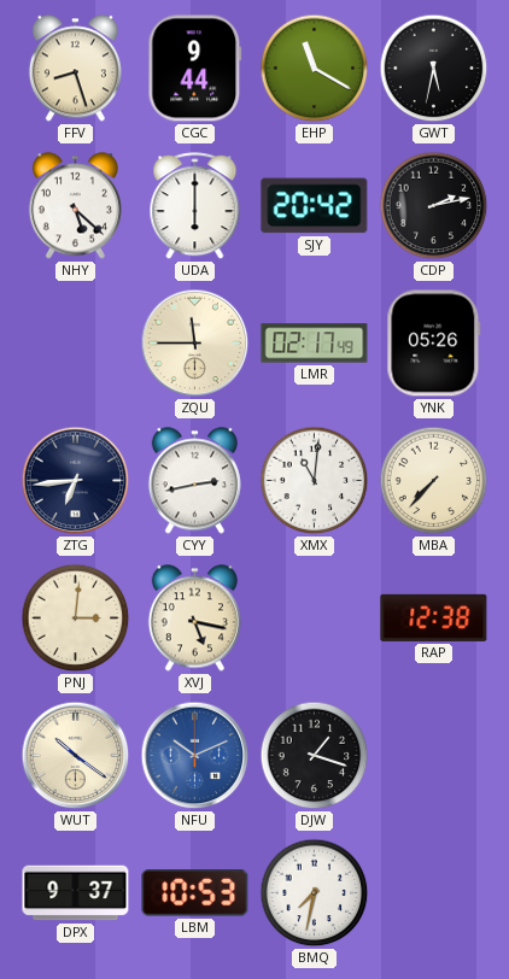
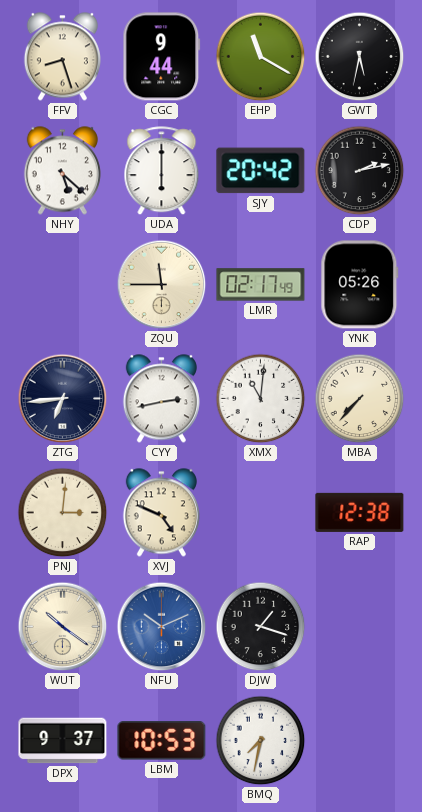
XVJ: 5:17 -> 4:49 (161, 513)
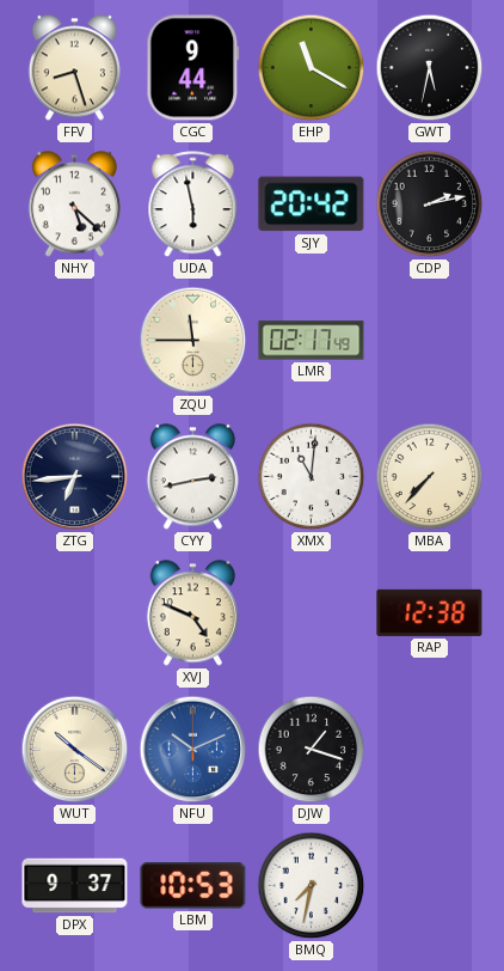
UDA: 6:00 -> 5:58 (193, 204)
YNK: 05:26 -> none (360, 285)
PNJ: 3:01 -> none (63, 513)
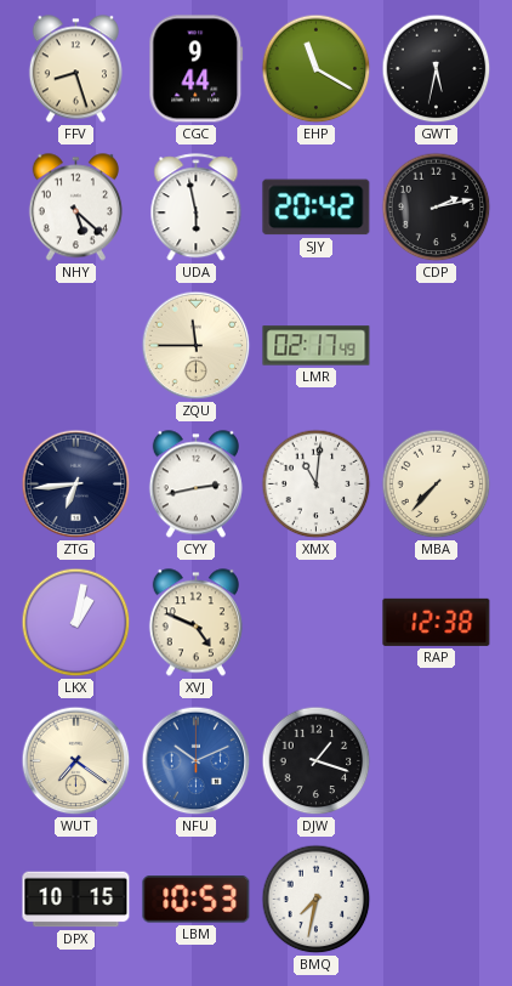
LKX: none -> 1:02 (76, 623)
WUT: 10:21 -> 7:21 (76, 761)
DPX: 9:37 -> 10:15 (76, 900)
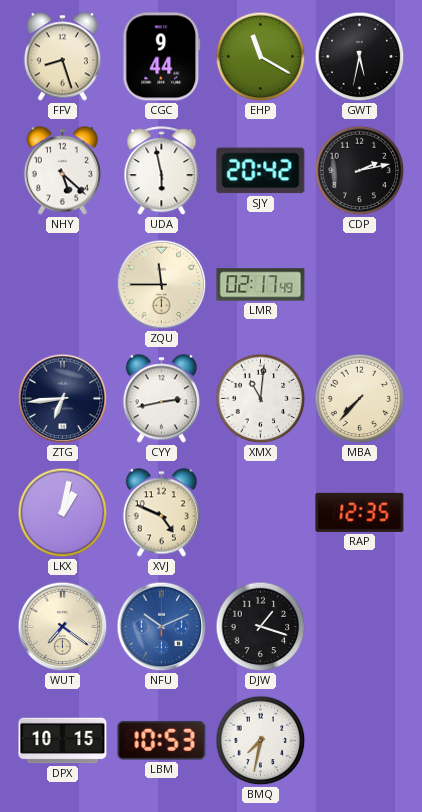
RAP: 12:38 -> 12:35 (360, 512)
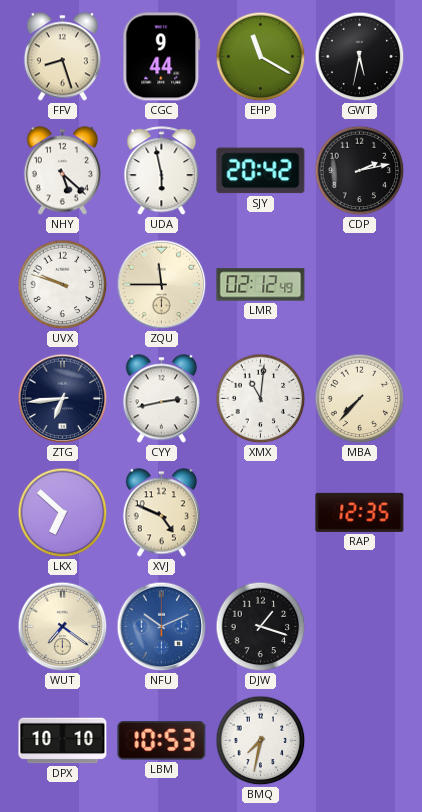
UVX: none -> 9:48 (63, 285)
LMR: 02:17 -> 02:12 (261, 285)
LKX: 1:02 -> 6:52 (63, 513)
DPX: 10:15 -> 10:10 (63, 741)
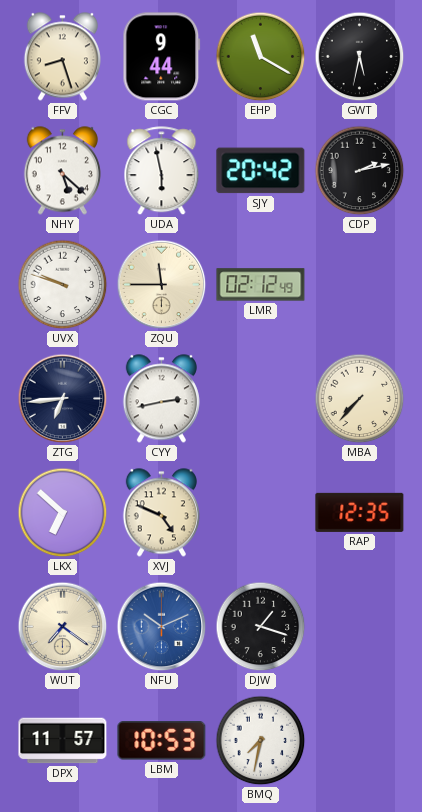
XMX: 11:01 -> none (261, 399)
DPX: 10:10 -> 11:57 (63, 741)
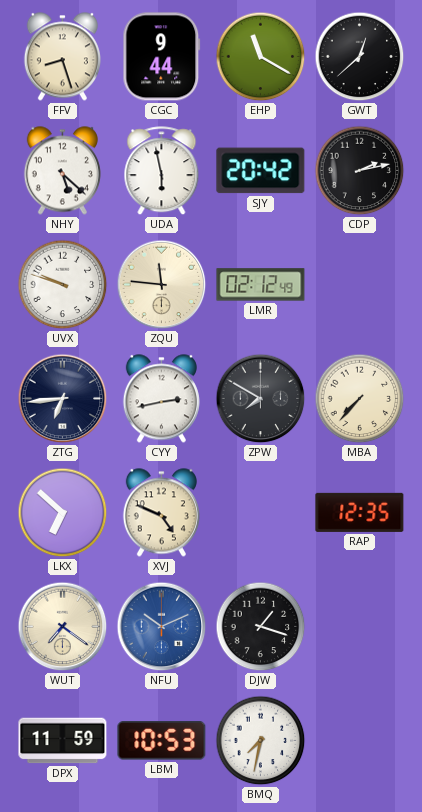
GWT: 5:32 -> 12:38 (360, 57)
ZQU: 11:45 -> 11:46 (162, 285)
ZPW: none -> 7:50 (261, 399)
DPX: 11:57 -> 11:59 (63, 741)
